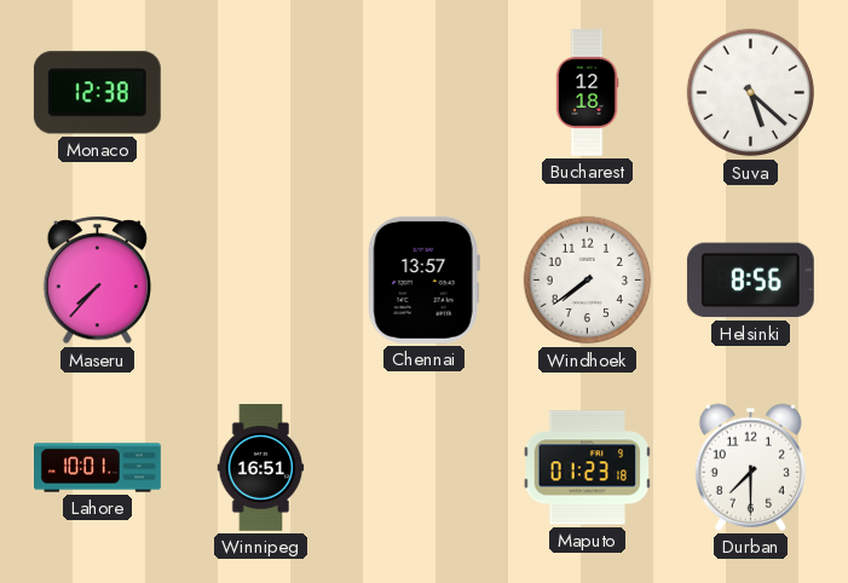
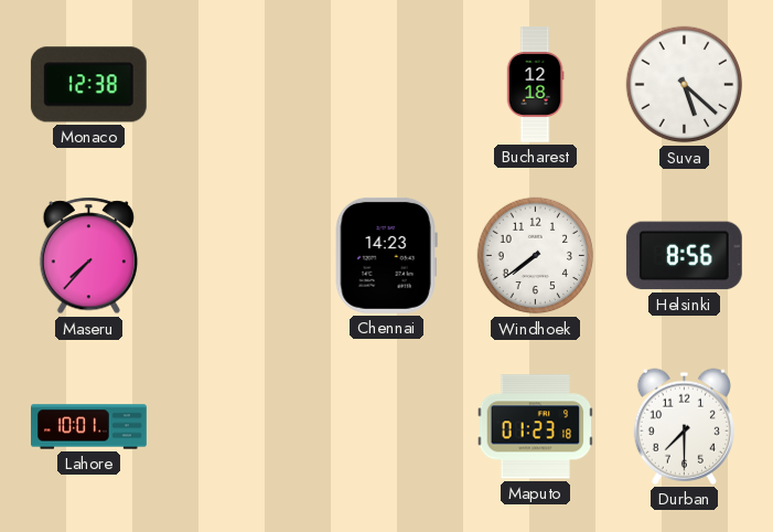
Chennai: 13:57 -> 14:23 (386, 255)
Winnipeg: 16:51 -> none (261, 468)
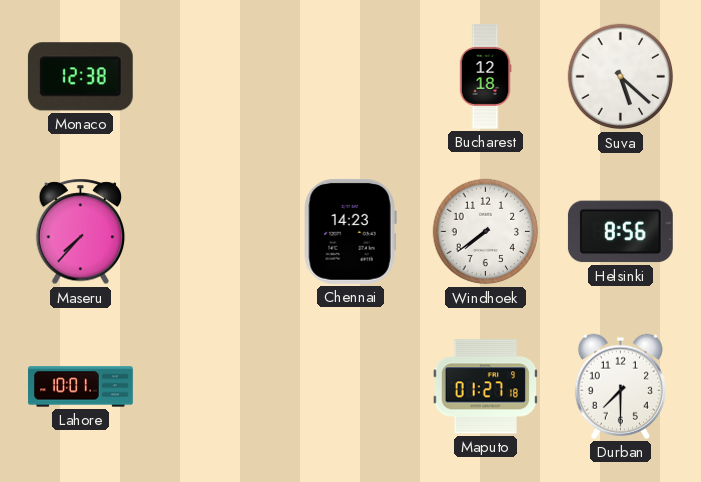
Maputo: 01:23 -> 01:27 (486, 387)
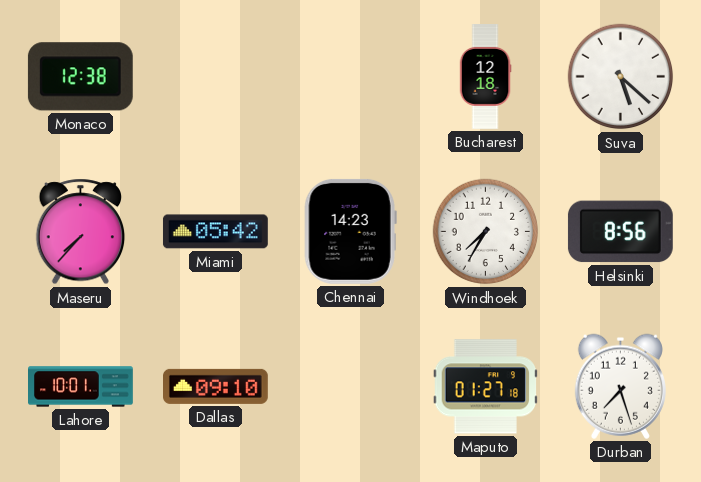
Miami: none -> 05:42 (216, 232)
Windhoek: 7:39 -> 7:35 (486, 232)
Dallas: none -> 09:10 (216, 386)
Durban: 7:30 -> 7:27 (620, 386)
